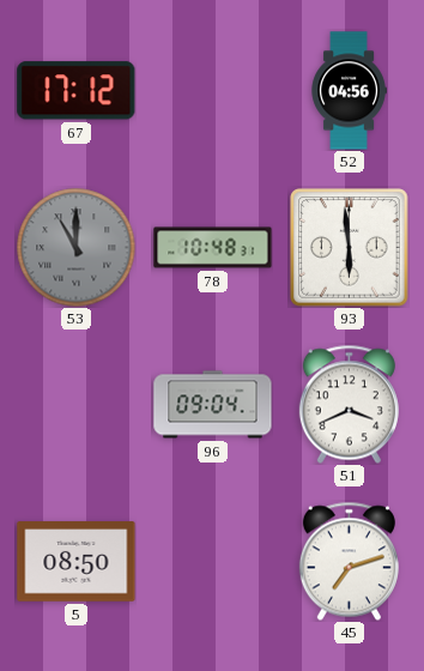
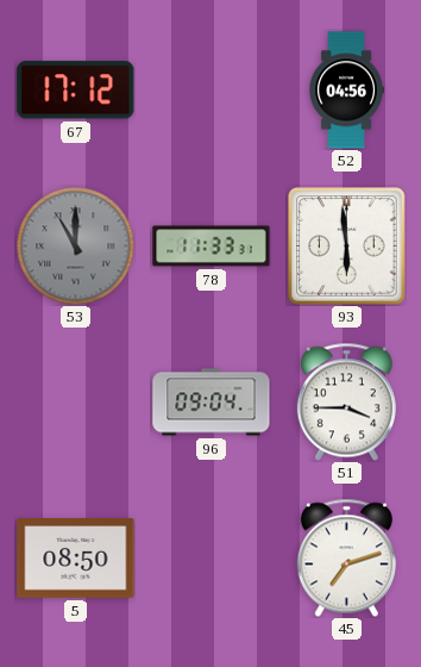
78: 10:48 -> 11:33 (212, 247)
51: 3:41 -> 3:45 (346, 401)
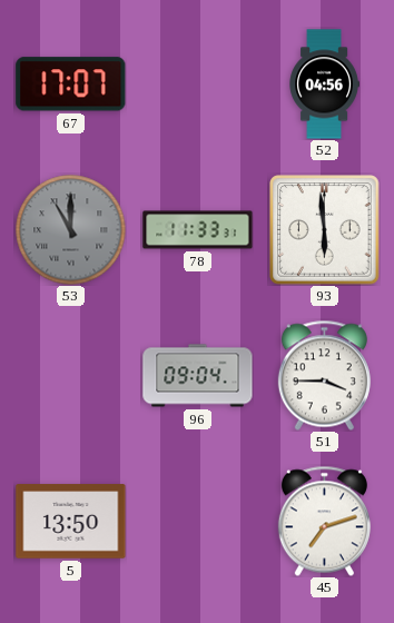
67: 17:12 -> 17:07 (71, 85)
5: 08:50 -> 13:50 (71, 522)
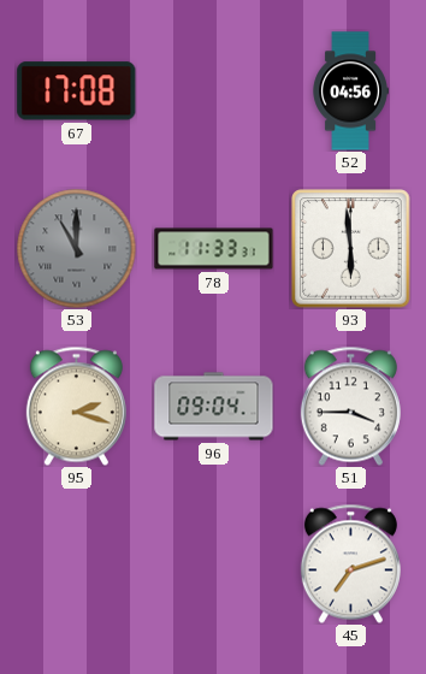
67: 17:07 -> 17:08 (77, 91)
95: none -> 2:18 (76, 406)
5: 13:50 -> none (71, 522)
